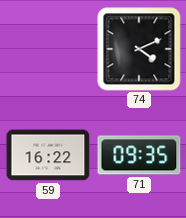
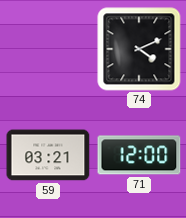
59: 16:22 -> 03:21 (48, 155)
71: 09:35 -> 12:00 (139, 155)
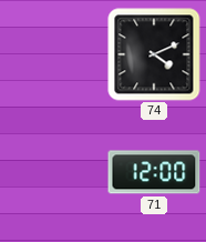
59: 03:21 -> none (48, 155)
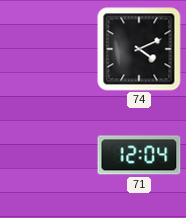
71: 12:00 -> 12:04 (139, 155)
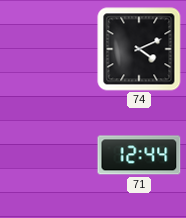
71: 12:04 -> 12:44 (139, 155)
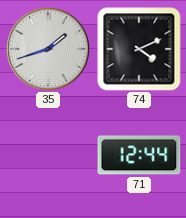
35: none -> 1:42 (48, 49)
